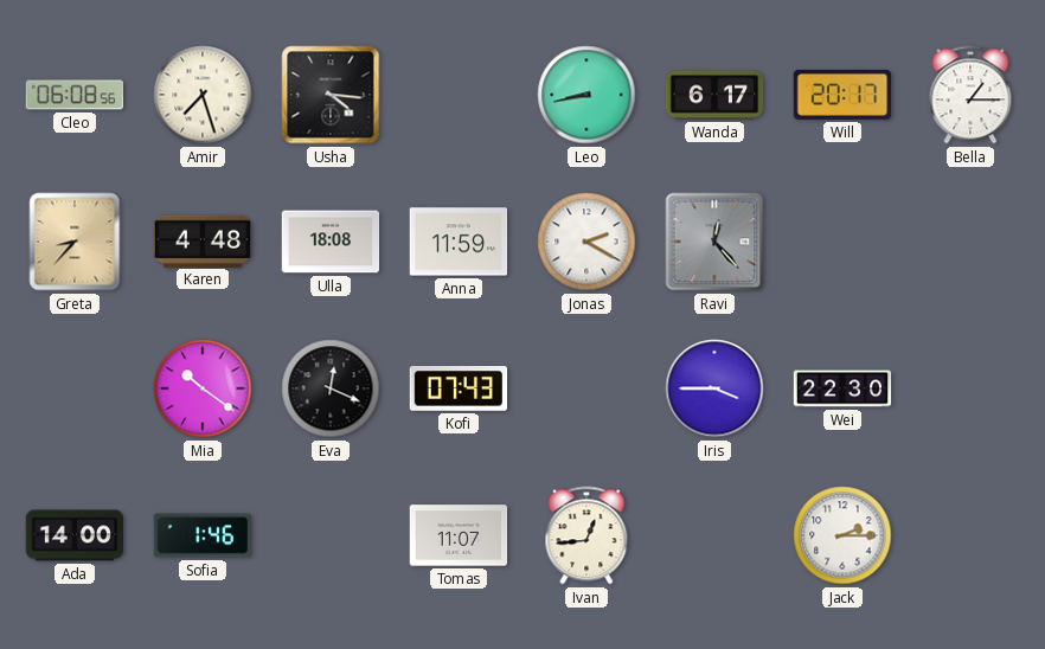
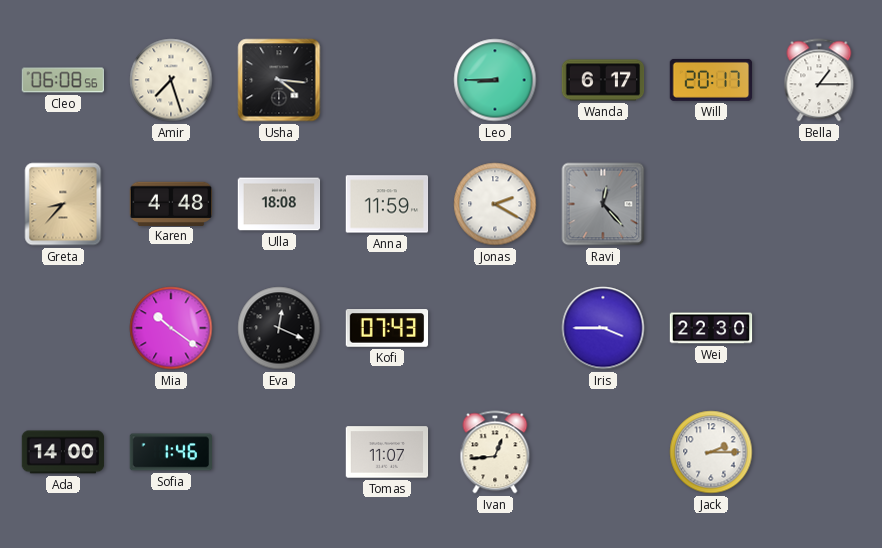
Leo: 8:43 -> 8:45 (495, 80)
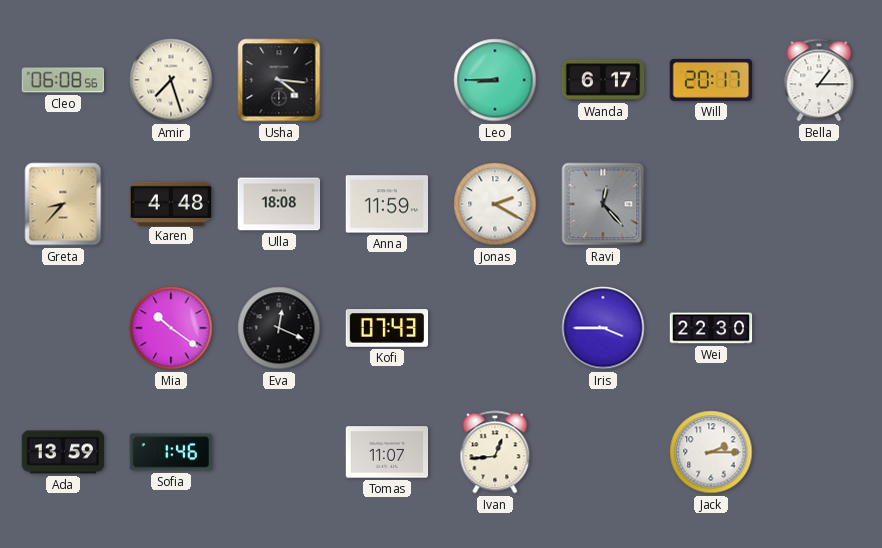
Ada: 14:00 -> 13:59 (63, 452)
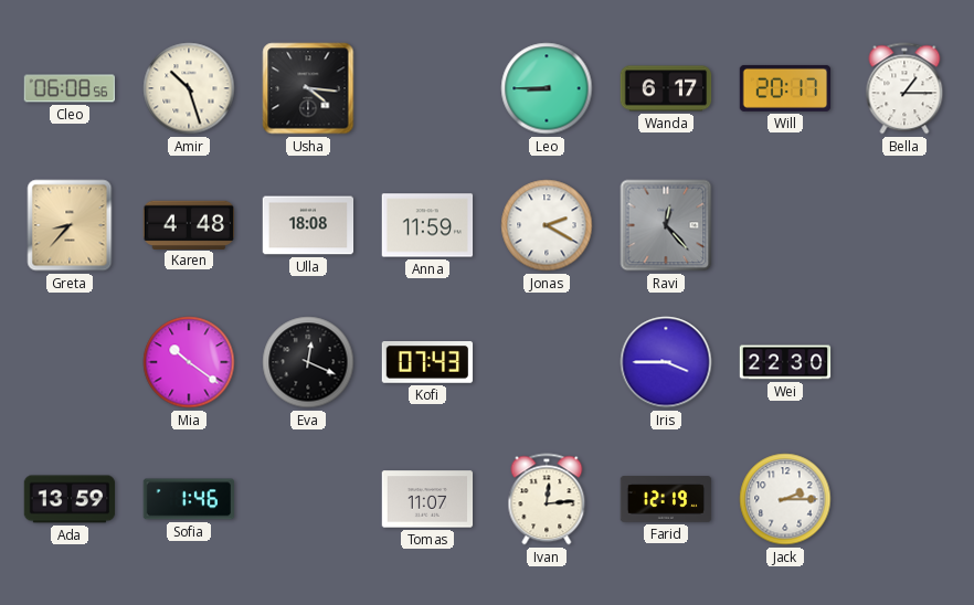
Amir: 7:27 -> 10:27 (189, 88)
Ivan: 12:44 -> 12:14 (547, 499)
Farid: none -> 12:19 (666, 499)
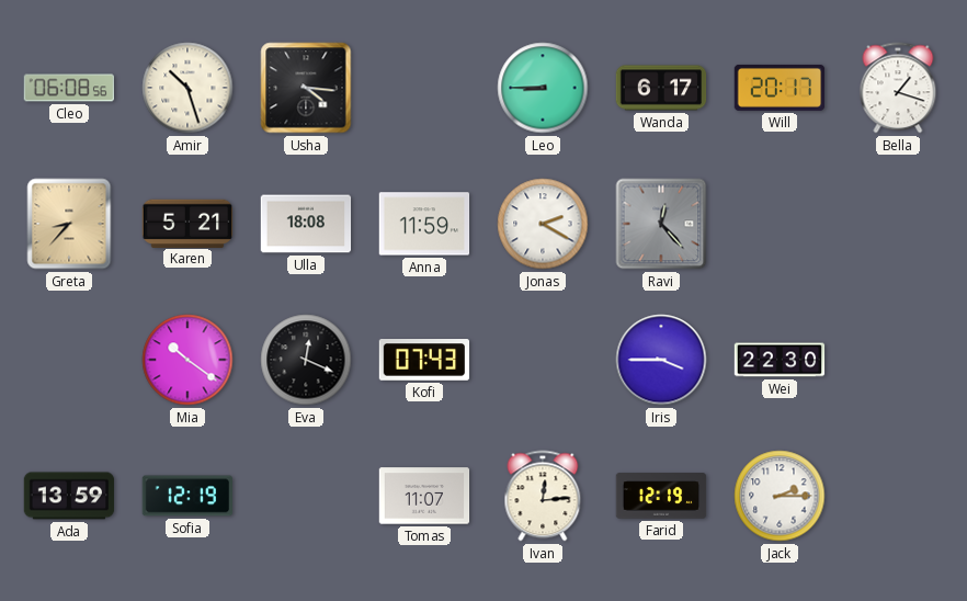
Bella: 1:15 -> 1:18 (898, 88)
Karen: 4:48 -> 5:21 (187, 223)
Sofia: 1:46 -> 12:19 (187, 496)
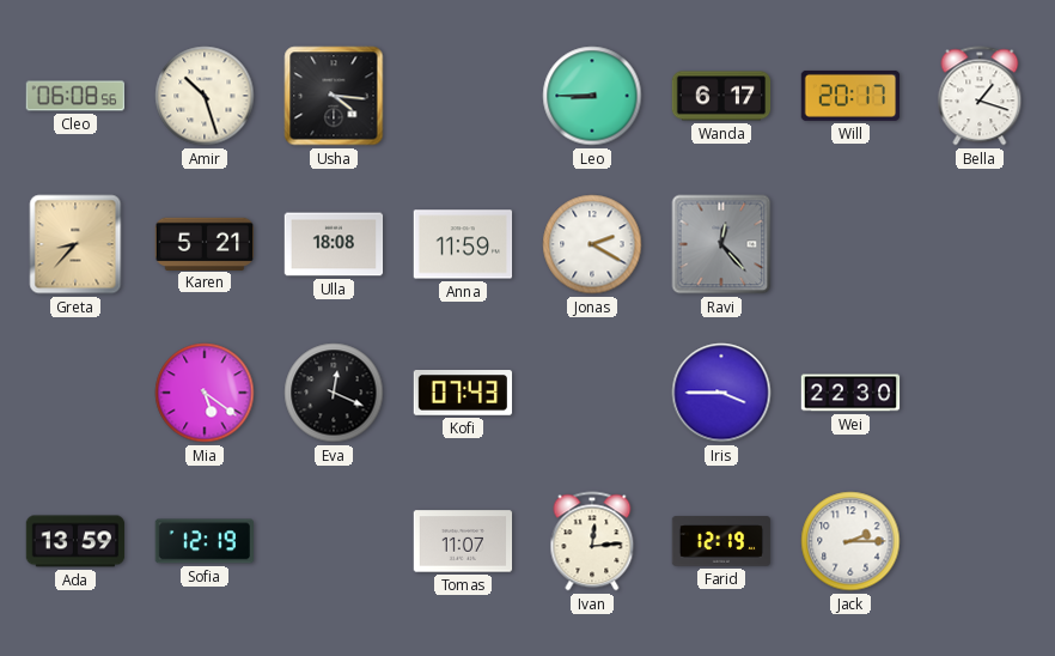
Mia: 10:21 -> 5:21 (205, 393)
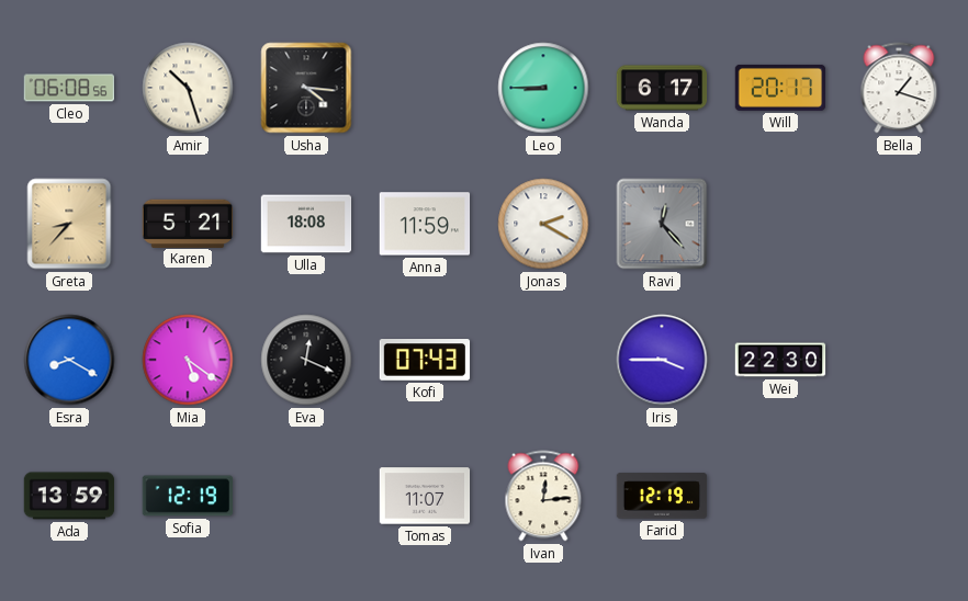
Esra: none -> 8:20 (69, 360)
Jack: 2:15 -> none (850, 541)
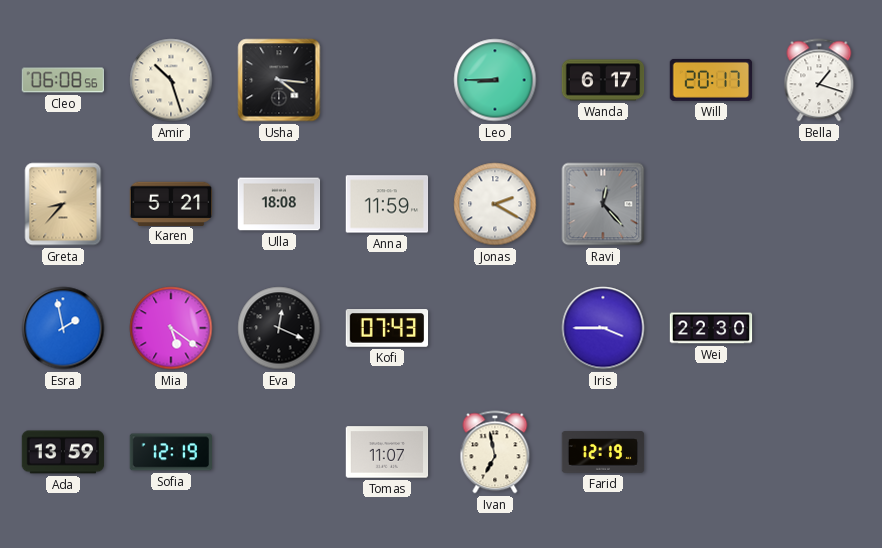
Esra: 8:20 -> 1:58 (63, 328)
Ivan: 12:14 -> 6:58 (495, 452)
